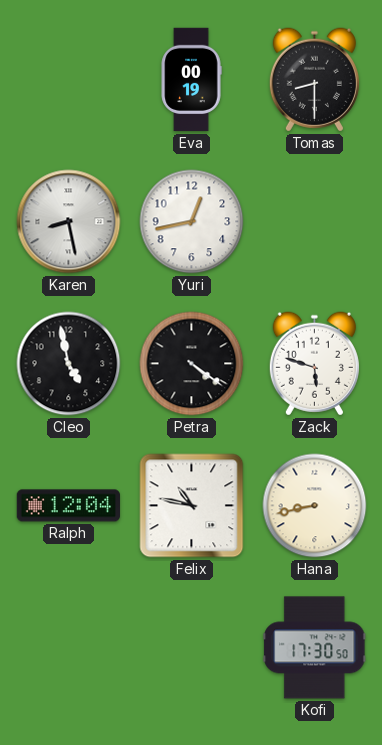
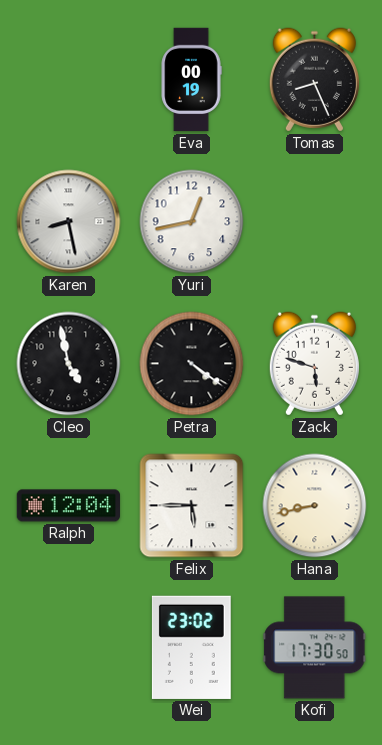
Tomas: 8:30 -> 8:26 (314, 80)
Felix: 10:47 -> 5:45 (192, 506)
Wei: none -> 23:02 (191, 647)
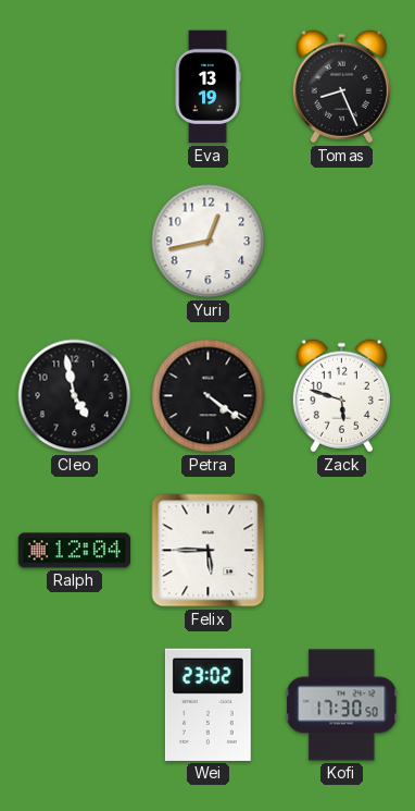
Eva: 00:19 -> 13:19 (207, 87)
Karen: 8:28 -> none (69, 222)
Hana: 8:43 -> none (315, 506)
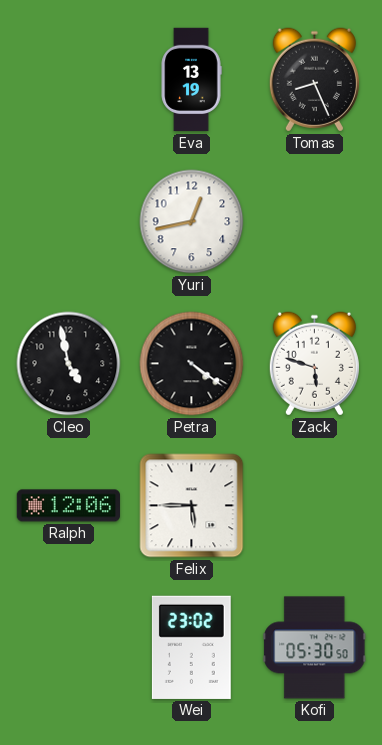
Ralph: 12:04 -> 12:06 (68, 506)
Kofi: 17:30 -> 05:30 (315, 648)
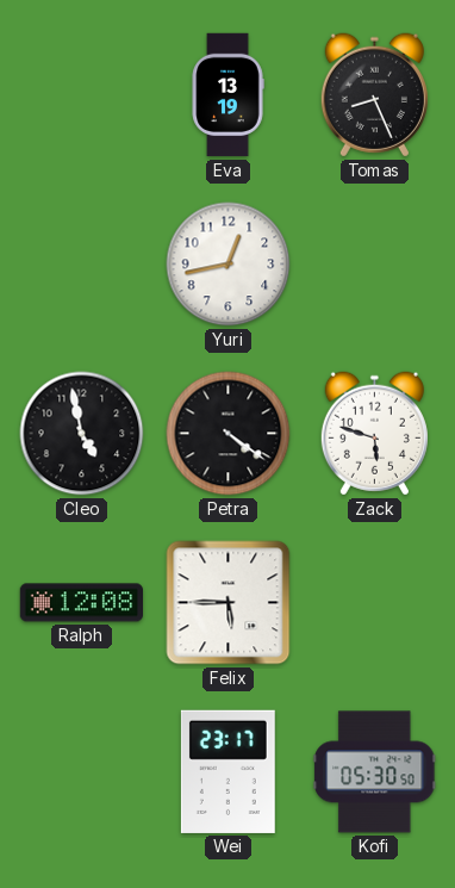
Ralph: 12:06 -> 12:08 (81, 603)
Wei: 23:02 -> 23:17 (227, 771)
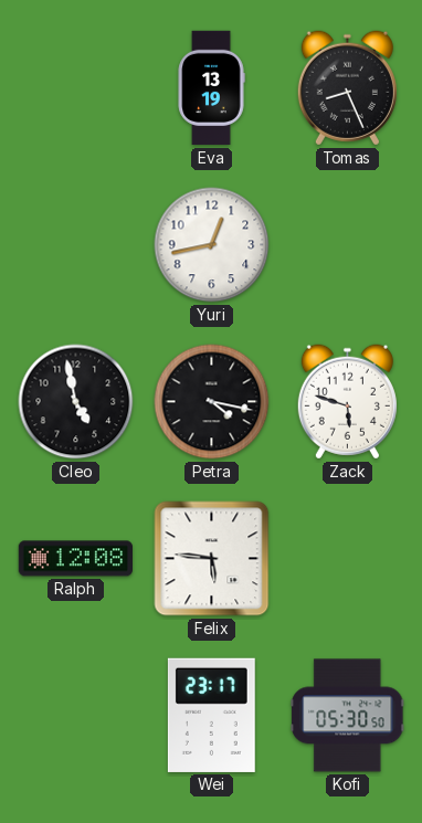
Petra: 4:21 -> 4:17 (212, 402)
Felix: 5:45 -> 5:46 (212, 559)
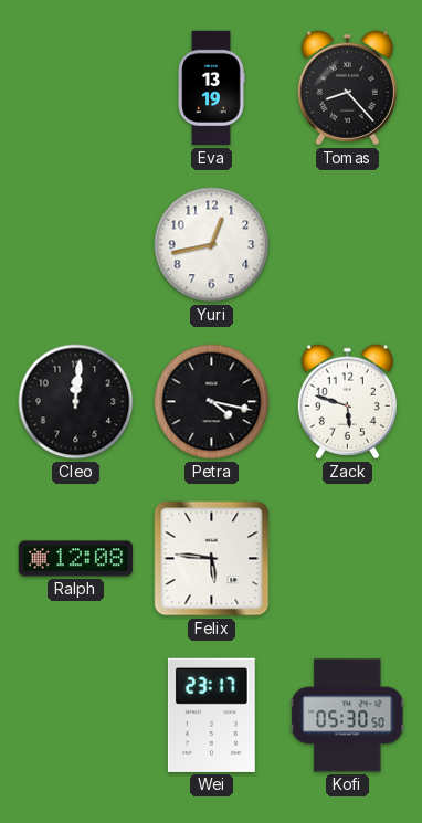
Tomas: 8:26 -> 8:23 (347, 88)
Cleo: 4:58 -> 12:01 (76, 402)
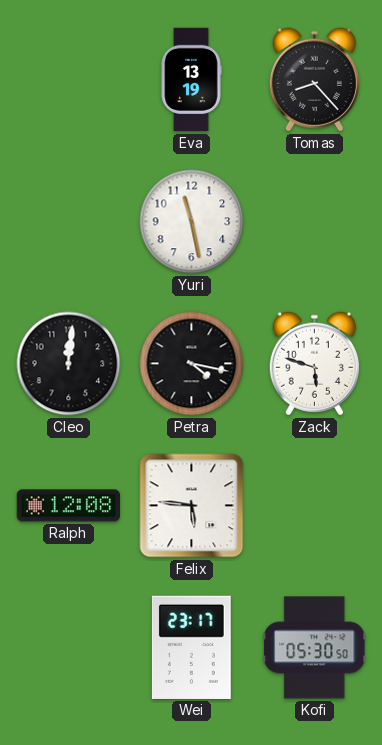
Yuri: 12:43 -> 11:28 (192, 222)
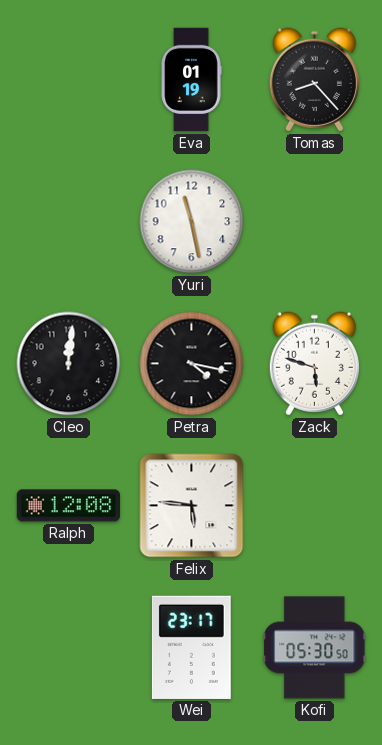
Eva: 13:19 -> 01:19 (191, 80)
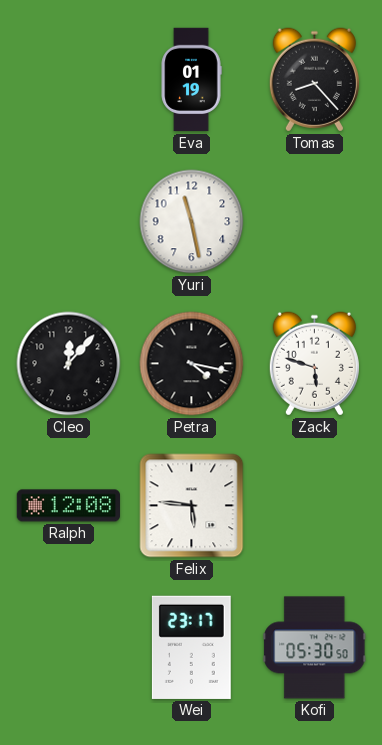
Cleo: 12:01 -> 12:07 (69, 364)
